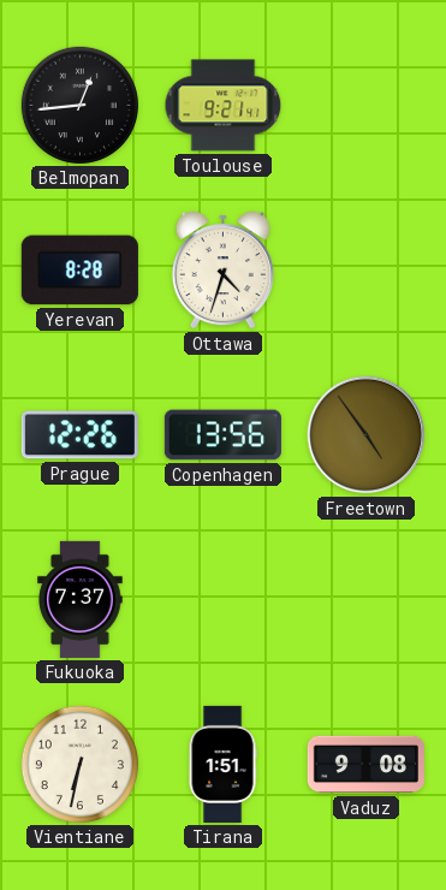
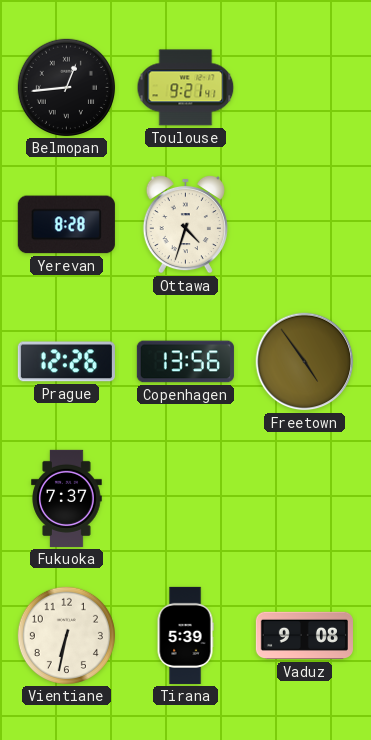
Tirana: 1:51 -> 5:39 (185, 635)
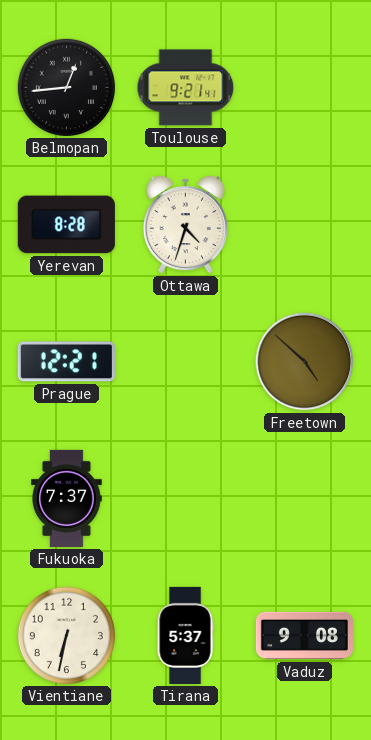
Prague: 12:26 -> 12:21 (66, 362)
Copenhagen: 13:56 -> none (185, 362)
Freetown: 4:54 -> 4:52 (305, 362)
Tirana: 5:39 -> 5:37 (185, 635)
